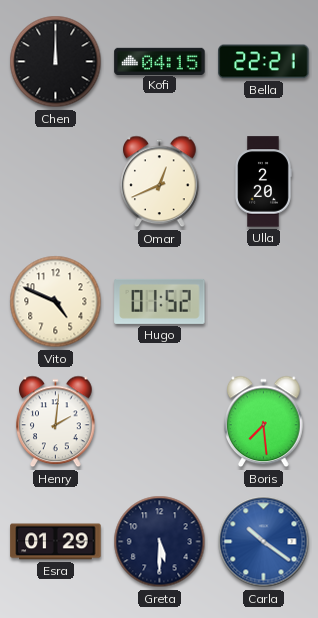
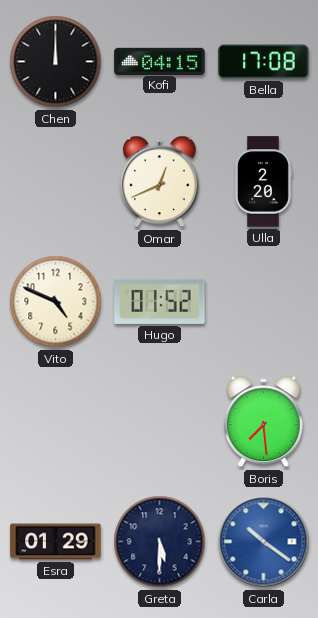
Bella: 22:21 -> 17:08 (264, 62)
Henry: 2:01 -> none (56, 422)
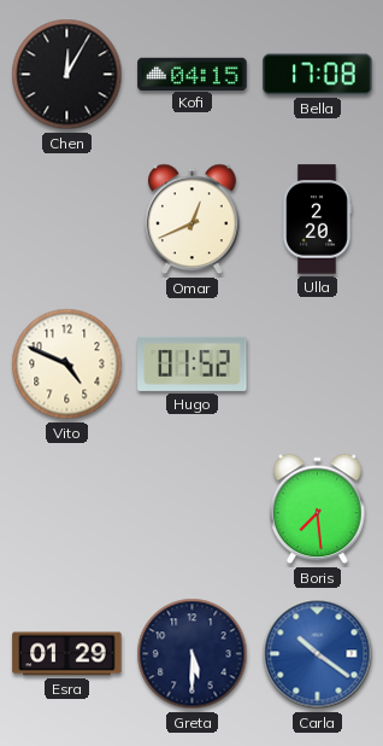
Chen: 12:00 -> 12:05 (67, 75)
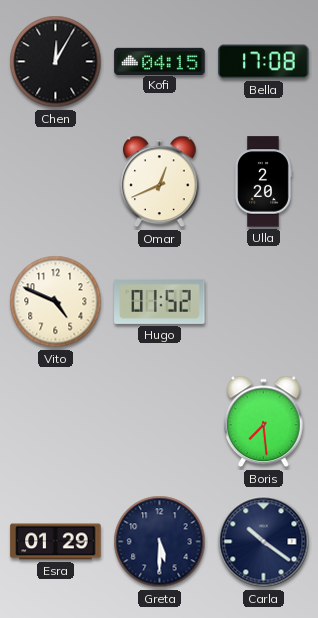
Carla dial: blue -> navy (264, 542)
